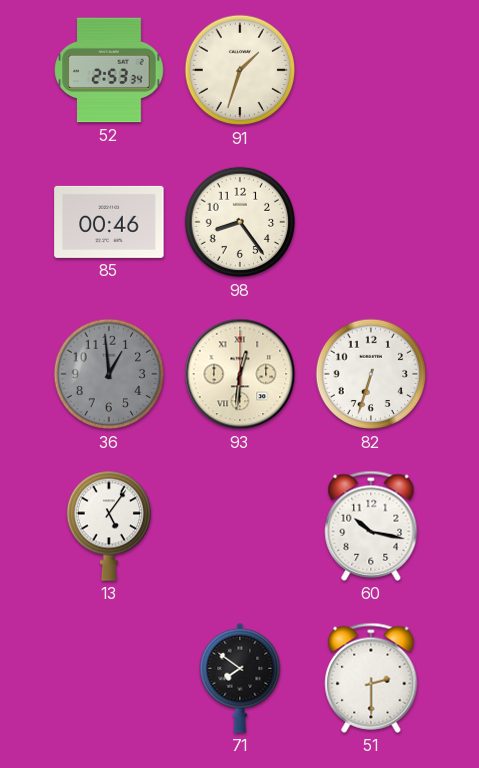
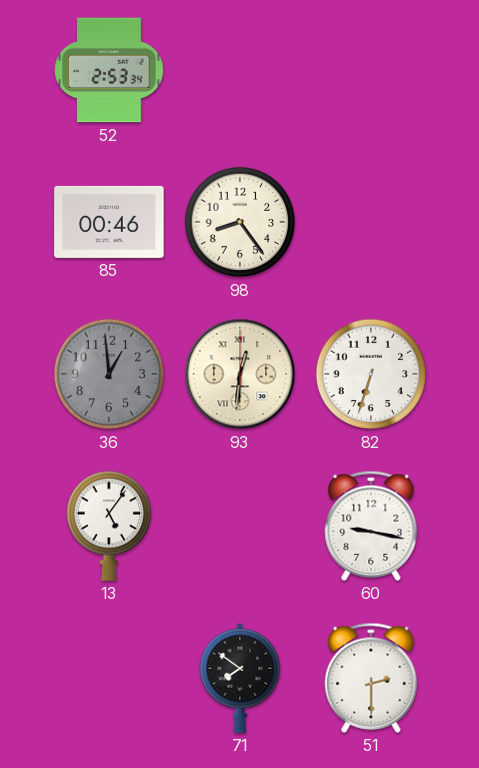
91: 1:33 -> none (240, 70)
60: 10:17 -> 9:17 (371, 526)
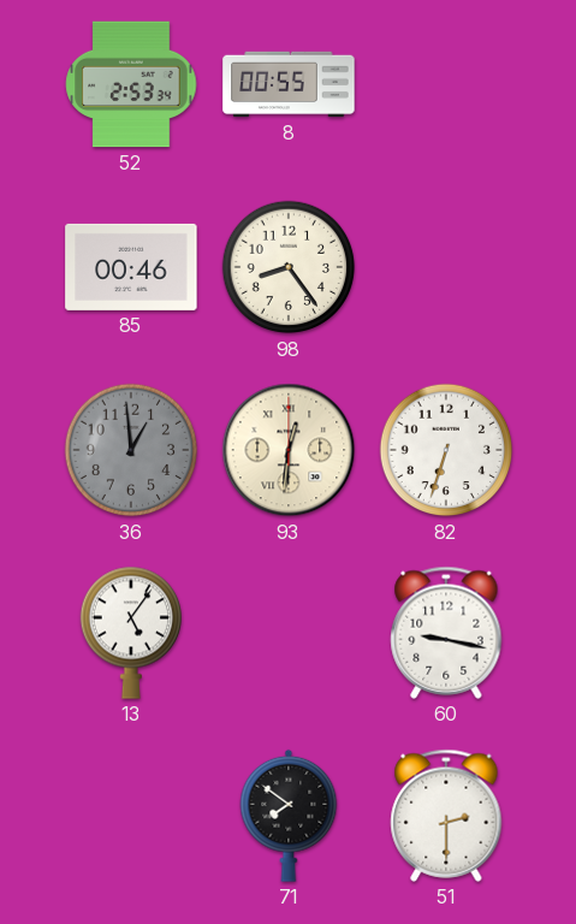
8: none -> 00:55 (289, 84)
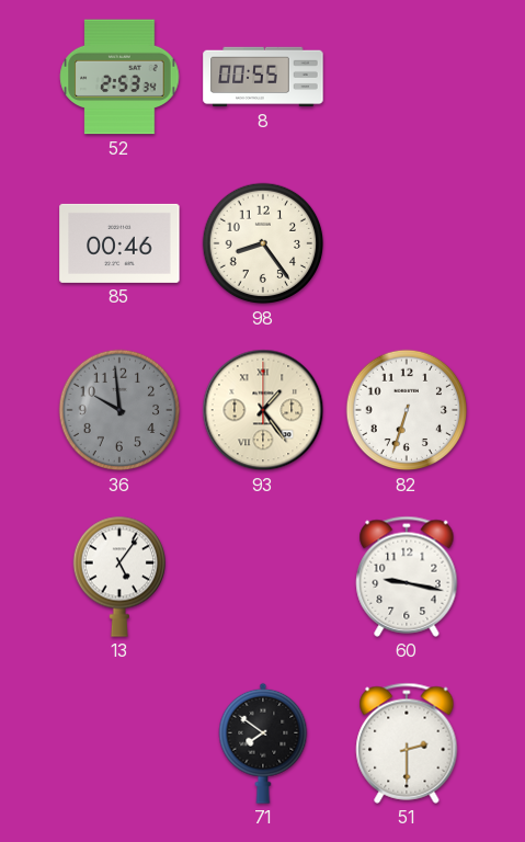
36: 12:59 -> 9:59 (119, 410)
93: 12:31 -> 1:24 (263, 410)
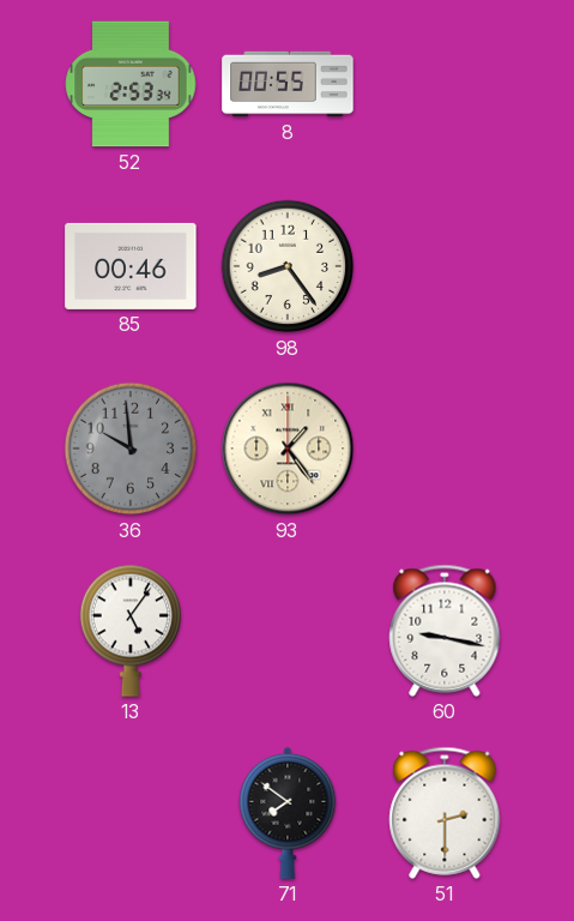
82: 6:33 -> none (407, 410)
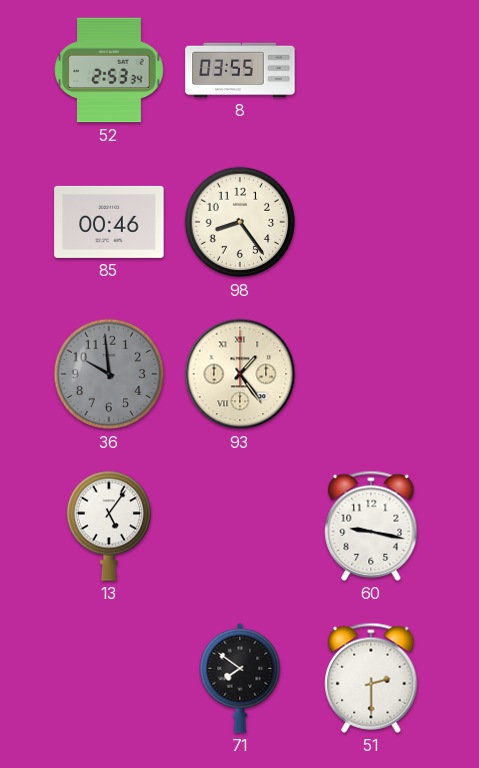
8: 00:55 -> 03:55 (240, 70)
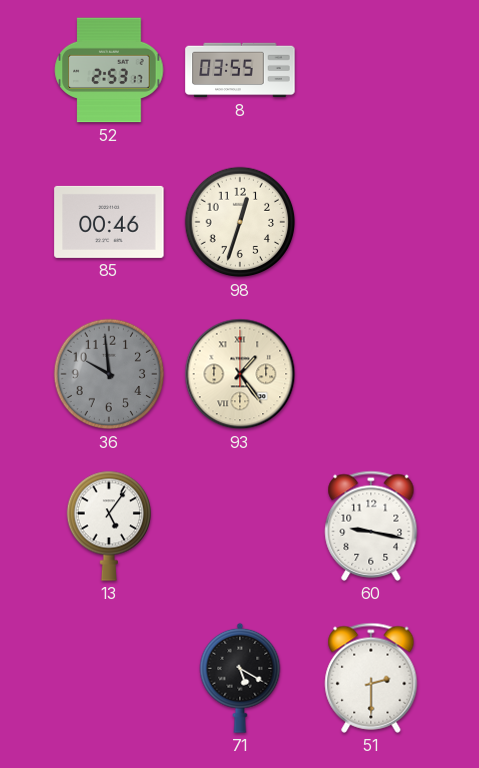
52: 2:53:34 -> 2:53:17 (109, 70)
98: 8:24 -> 12:33 (240, 222)
71: 7:51 -> 5:20 (240, 678)
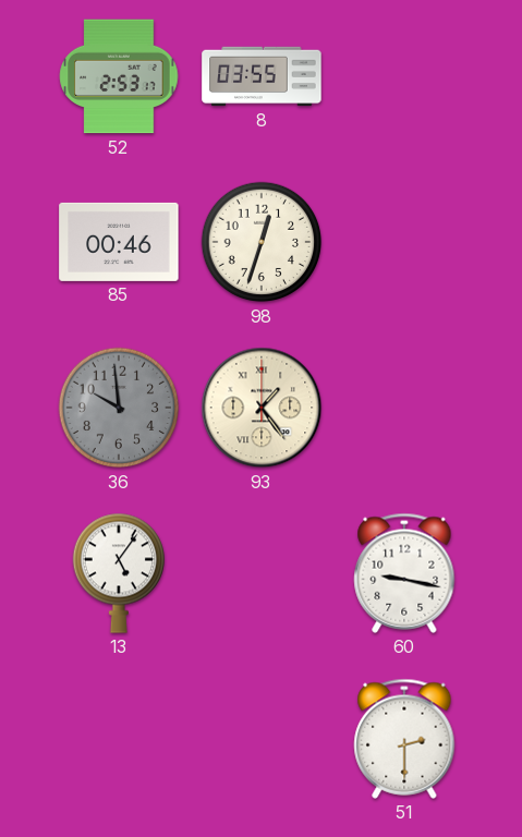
71: 5:20 -> none (240, 678)
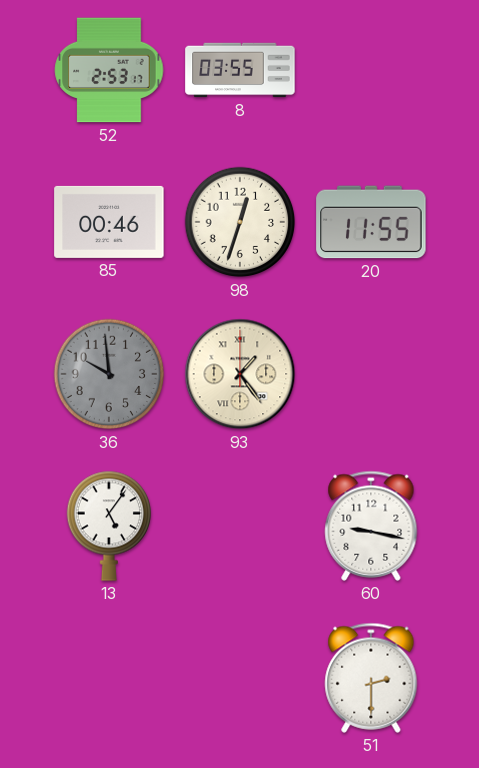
20: none -> 11:55 (371, 222)
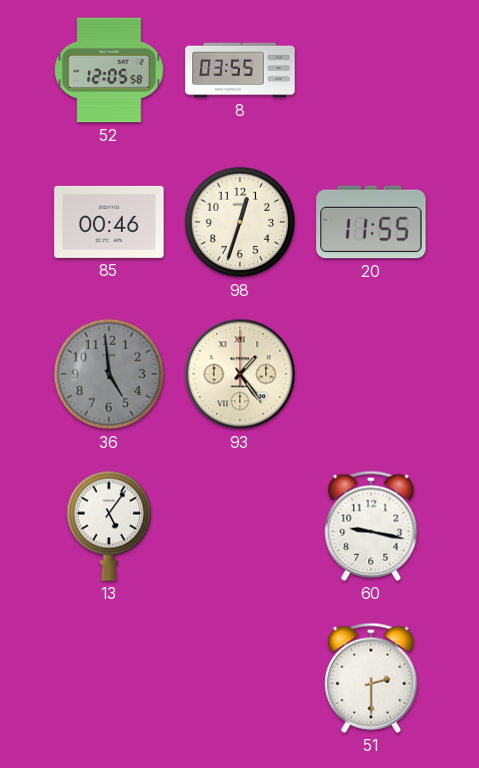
52: 2:53 -> 12:05 (109, 70)
36: 9:59 -> 4:59 (109, 374)
